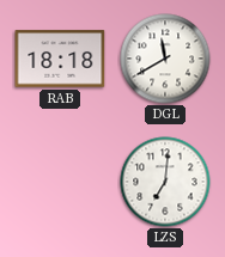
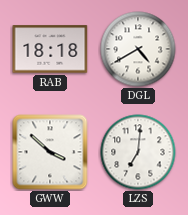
DGL: 11:40 -> 4:40 (138, 49)
GWW: none -> 3:52 (50, 152)
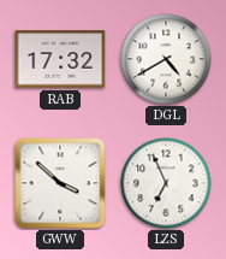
RAB: 18:18 -> 17:32 (60, 59)
LZS: 7:01 -> 6:56 (166, 183)
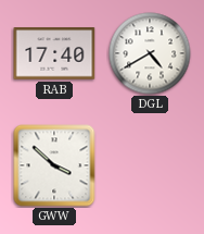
RAB: 17:32 -> 17:40 (54, 53)
LZS: 6:56 -> none (166, 183)
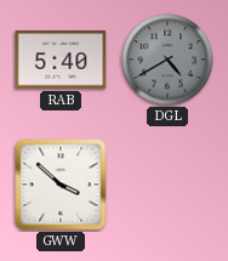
RAB: 17:40 -> 5:40 (61, 59)
DGL dial: white -> grey (167, 59)
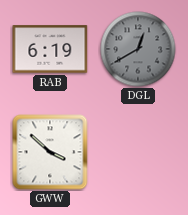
RAB: 5:40 -> 6:19 (50, 49)
DGL: 4:40 -> 12:40 (138, 49)
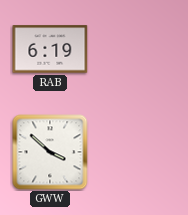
DGL: 12:40 -> none (138, 49)
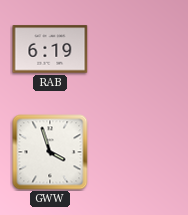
GWW: 3:52 -> 3:57 (50, 152)
